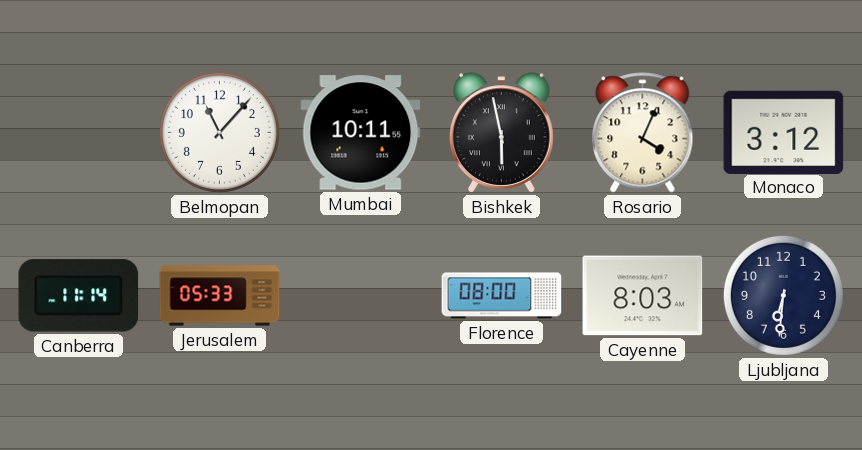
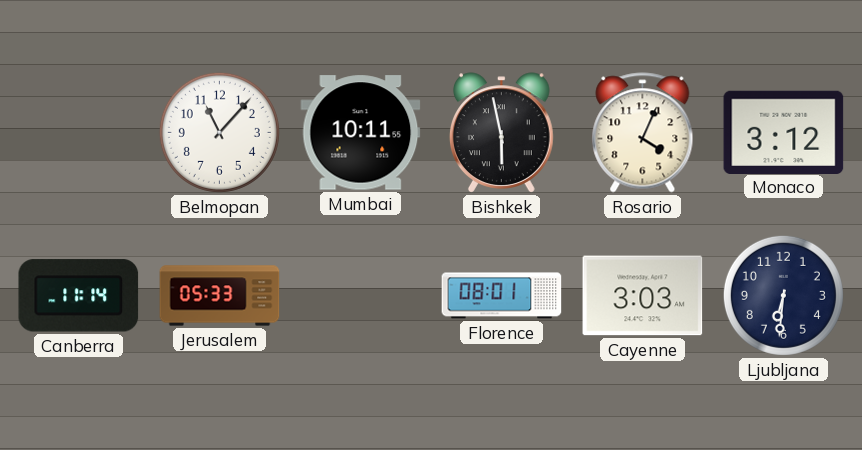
Florence: 08:00 -> 08:01 (502, 296)
Cayenne: 8:03 -> 3:03 (643, 296)
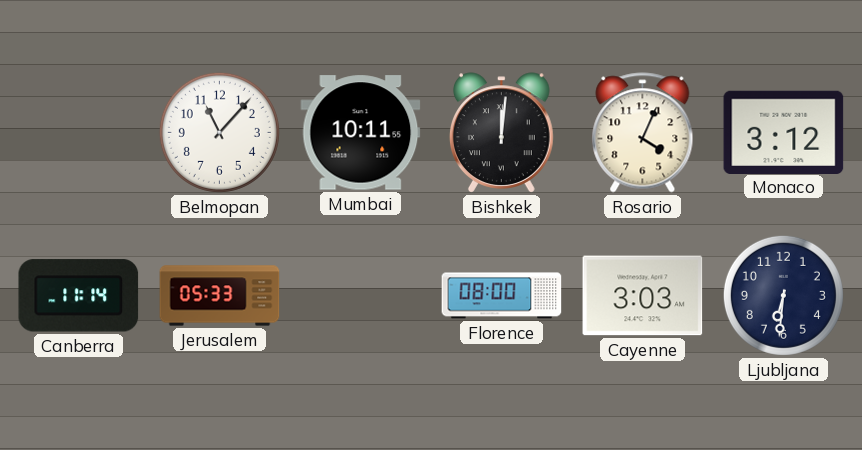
Bishkek: 5:58 -> 12:01 (501, 133)
Florence: 08:01 -> 08:00 (502, 296)
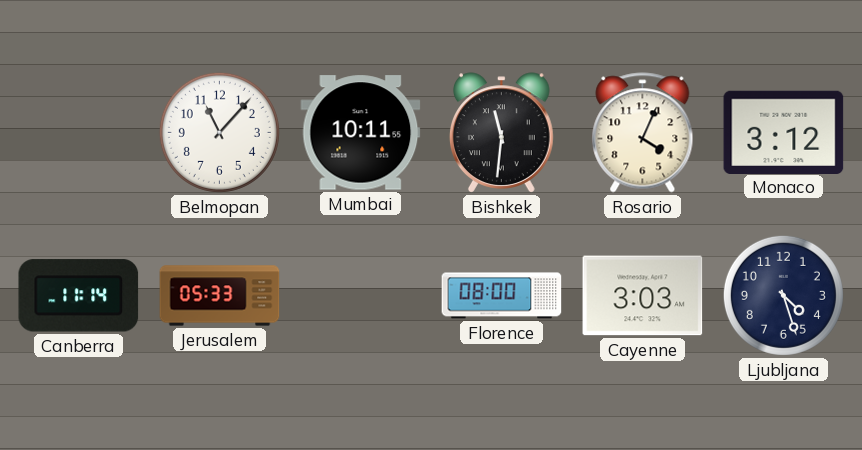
Bishkek: 12:01 -> 11:31 (501, 133)
Ljubljana: 6:31 -> 4:27 (783, 295)
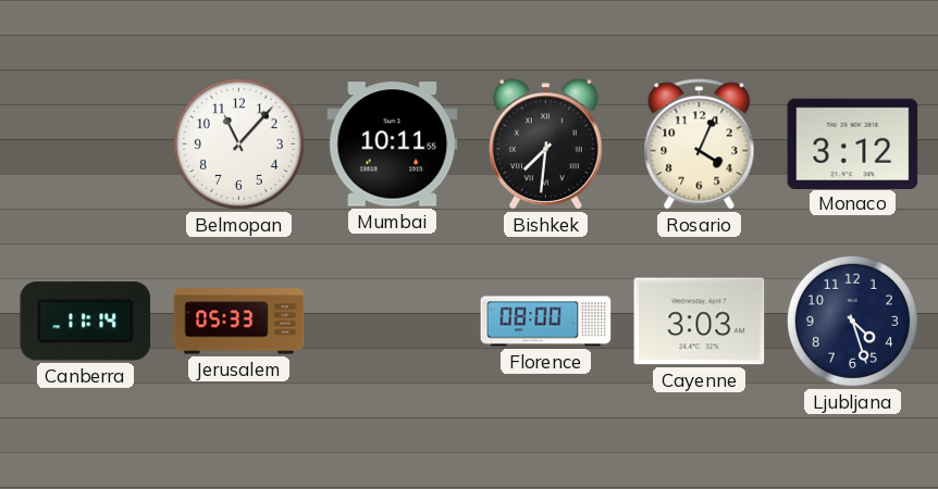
Bishkek: 11:31 -> 7:31 (545, 145)
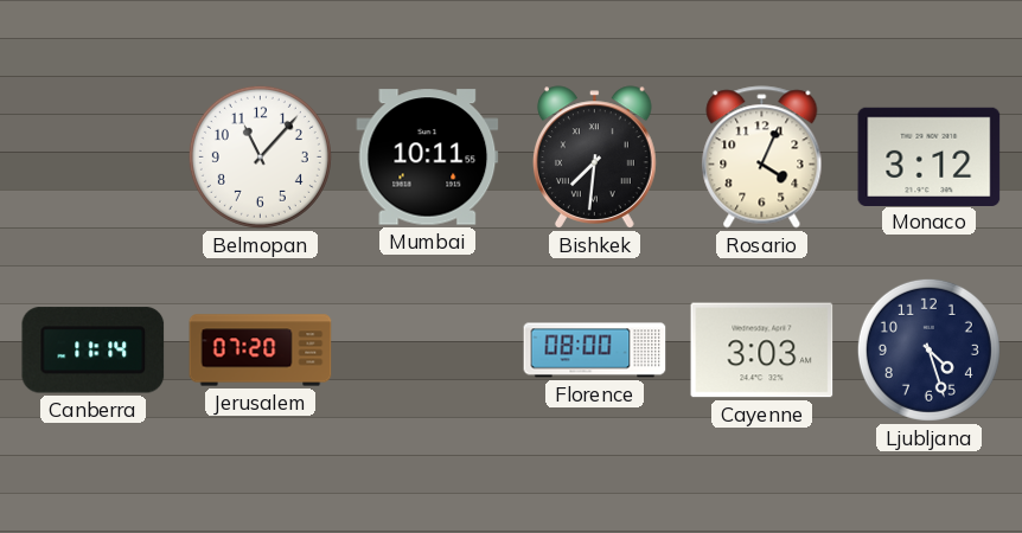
Jerusalem: 05:33 -> 07:20 (261, 351)
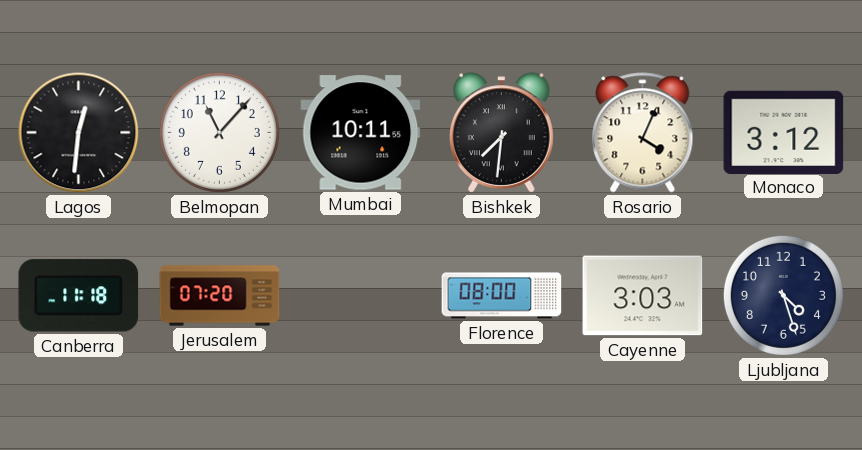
Lagos: none -> 12:31 (79, 133)
Canberra: 11:14 -> 11:18 (79, 296)
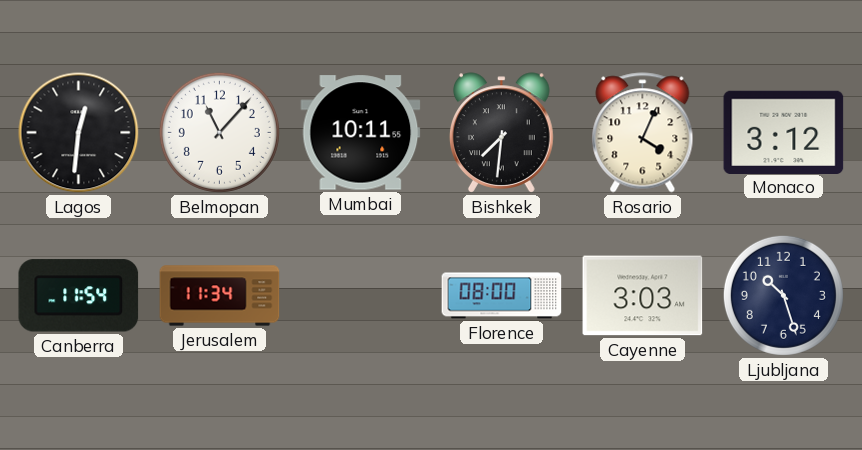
Canberra: 11:18 -> 11:54 (79, 296)
Jerusalem: 07:20 -> 11:34 (220, 296)
Ljubljana: 4:27 -> 10:27 (783, 295)
